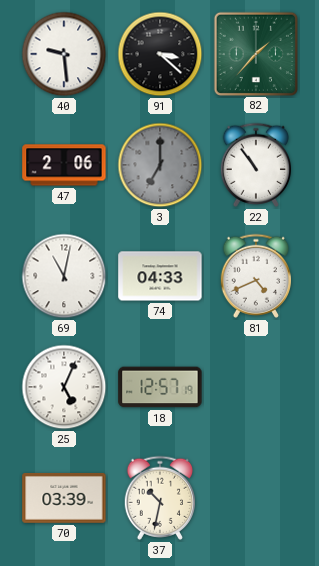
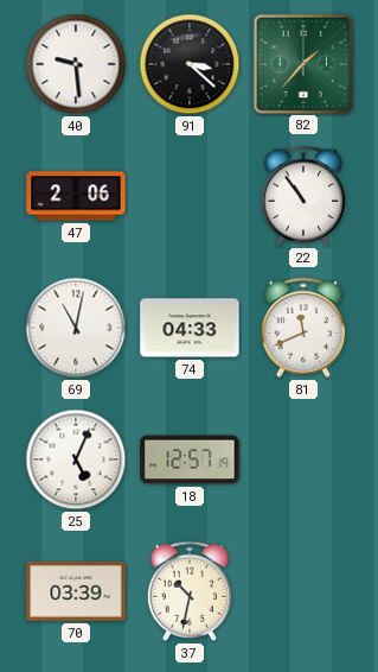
3: 7:00 -> none (160, 165)
81: 4:41 -> 11:41 (302, 328)
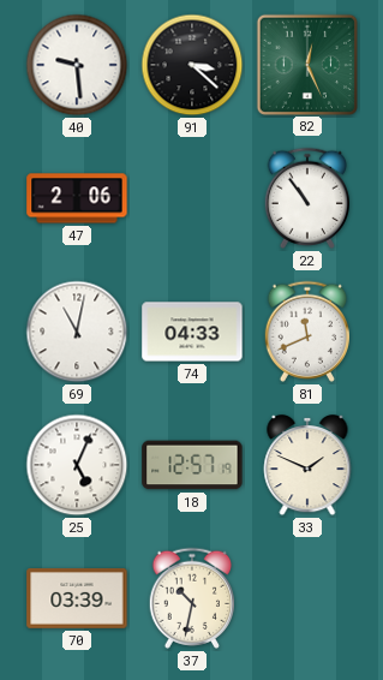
82: 1:37 -> 12:26 (306, 64)
33: none -> 1:49 (307, 465)
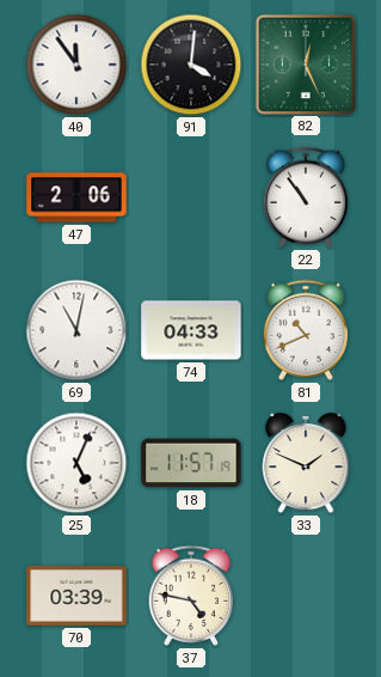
40: 9:29 -> 11:54 (76, 65)
91: 3:22 -> 4:01 (191, 65)
81: 11:41 -> 10:41 (305, 330)
18: 12:57 -> 11:57 (191, 463)
37: 10:32 -> 4:47 (190, 596)
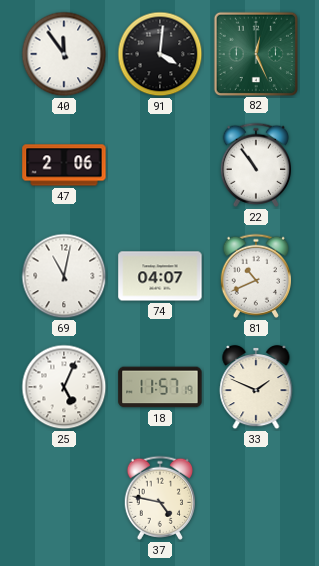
74: 04:33 -> 04:07 (160, 276)
70: 03:39 -> none (76, 596)
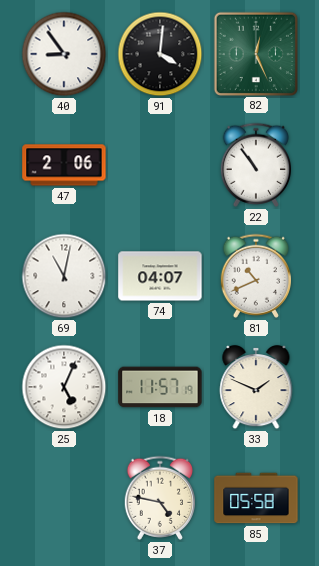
40: 11:54 -> 8:54 (64, 54)
85: none -> 05:58 (256, 498)
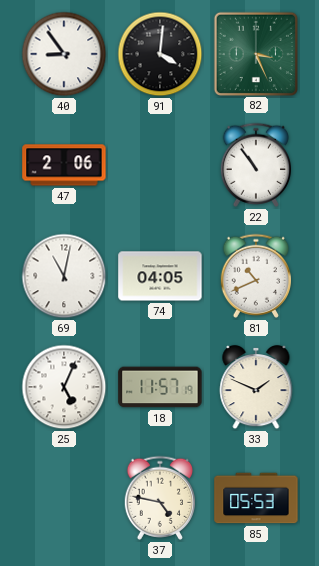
82: 12:26 -> 3:26 (255, 53)
74: 04:07 -> 04:05 (160, 276)
85: 05:58 -> 05:53 (256, 498)
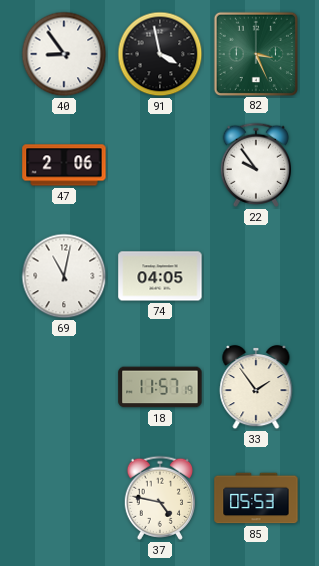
91: 4:01 -> 3:58 (160, 54)
22: 10:54 -> 9:54 (255, 165)
81: 10:41 -> none (255, 276)
25: 5:04 -> none (64, 387)
33: 1:49 -> 1:54 (256, 387)
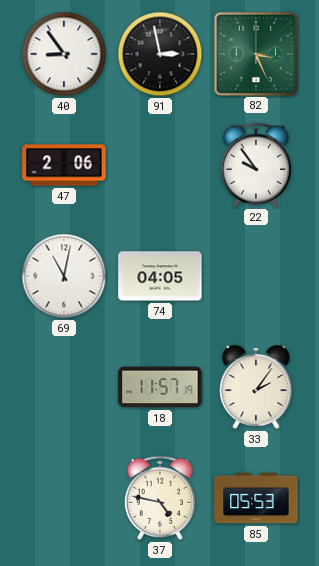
91: 3:58 -> 2:58 (160, 54)
33: 1:54 -> 2:06 (256, 387)
